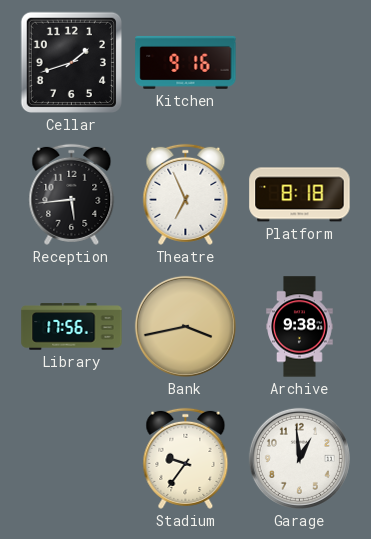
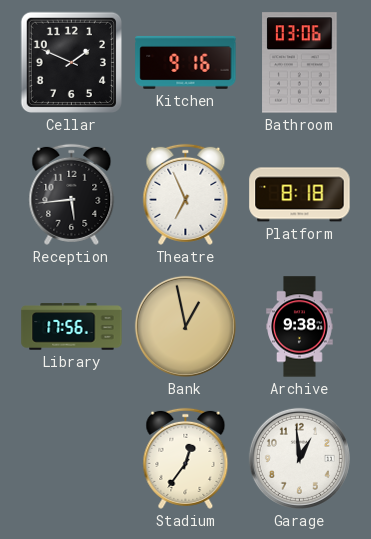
Cellar: 1:42 -> 1:49 (71, 62)
Bathroom: none -> 03:06 (300, 63)
Bank: 3:43 -> 12:58 (185, 326)
Stadium: 9:36 -> 12:36 (186, 458)
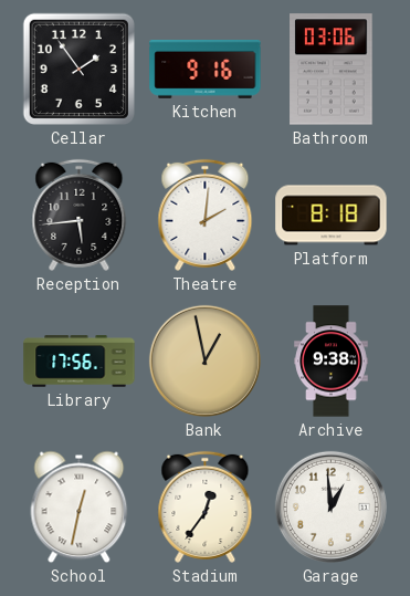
Cellar: 1:49 -> 1:54 (78, 69)
Theatre: 6:56 -> 2:01 (206, 215)
School: none -> 12:32 (80, 508)
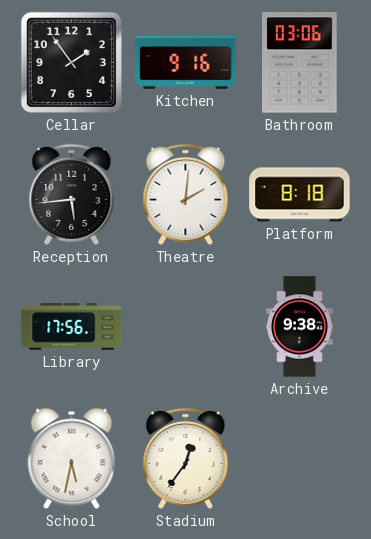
Bank: 12:58 -> none (204, 360)
School: 12:32 -> 5:32 (72, 459)
Garage: 12:59 -> none (330, 506)
